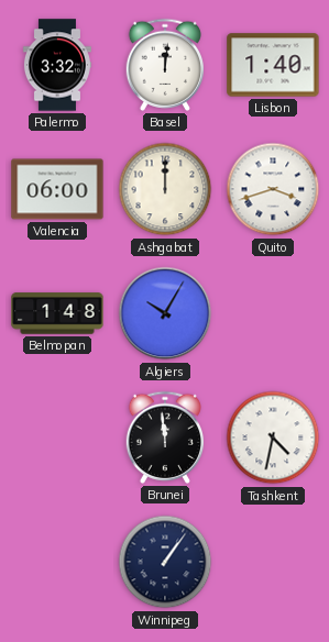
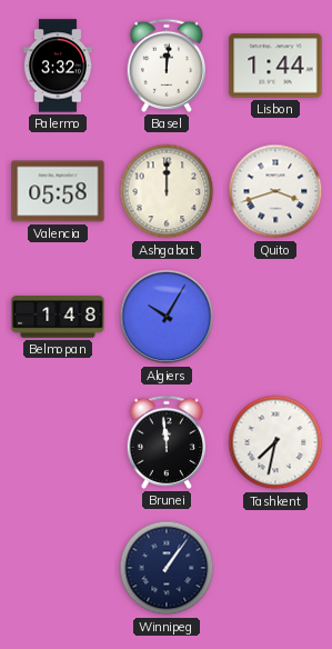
Lisbon: 1:40 -> 1:44 (275, 66)
Valencia: 06:00 -> 05:58 (58, 191)
Tashkent: 4:32 -> 7:32 (275, 442)
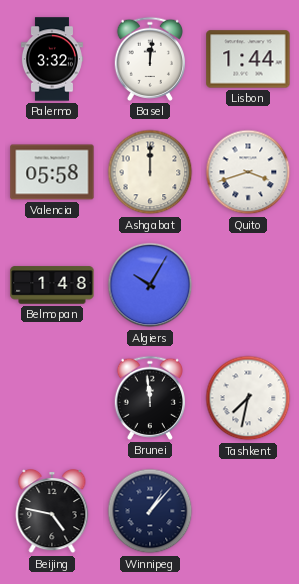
Beijing: none -> 4:47 (52, 511)
Winnipeg: 1:06 -> 1:07 (150, 511)
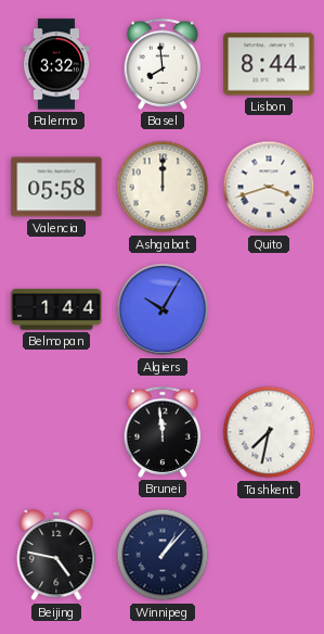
Basel: 12:01 -> 7:59 (161, 64)
Lisbon: 1:44 -> 8:44 (269, 64)
Belmopan: 1:48 -> 1:44 (56, 309)
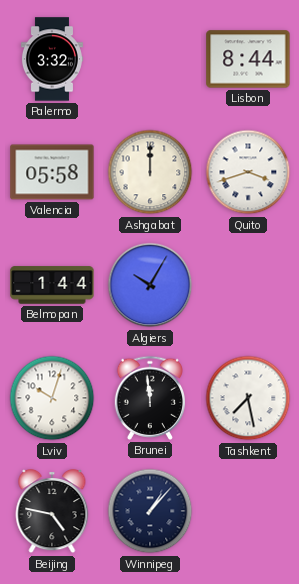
Basel: 7:59 -> none (161, 64)
Lviv: none -> 10:03 (52, 398)
Tashkent: 7:32 -> 7:28 (248, 398)
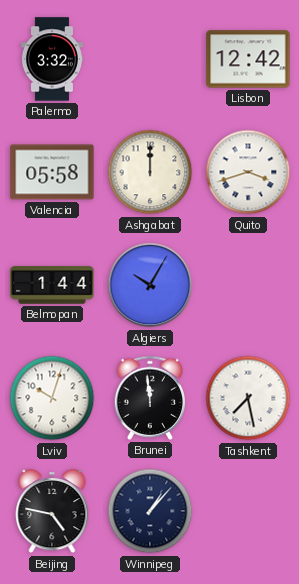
Lisbon: 8:44 -> 12:42 (248, 59)
